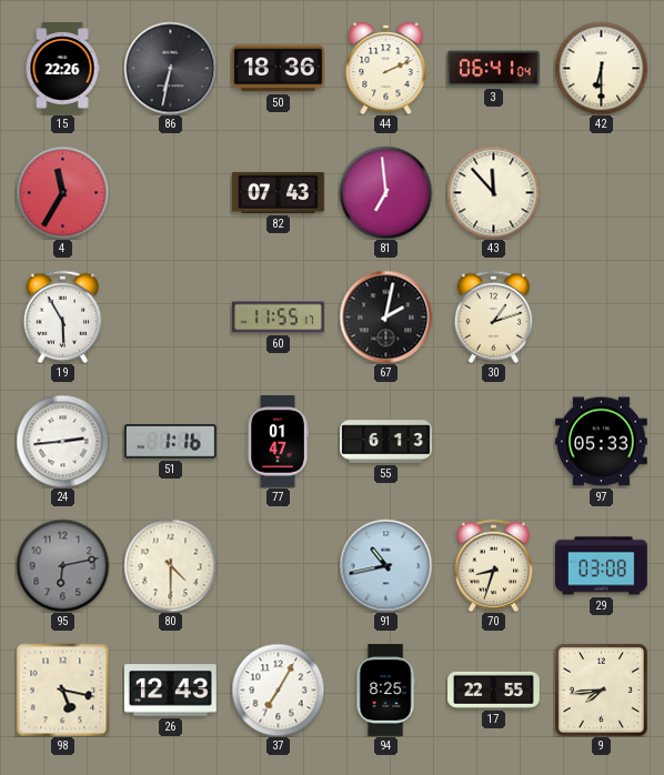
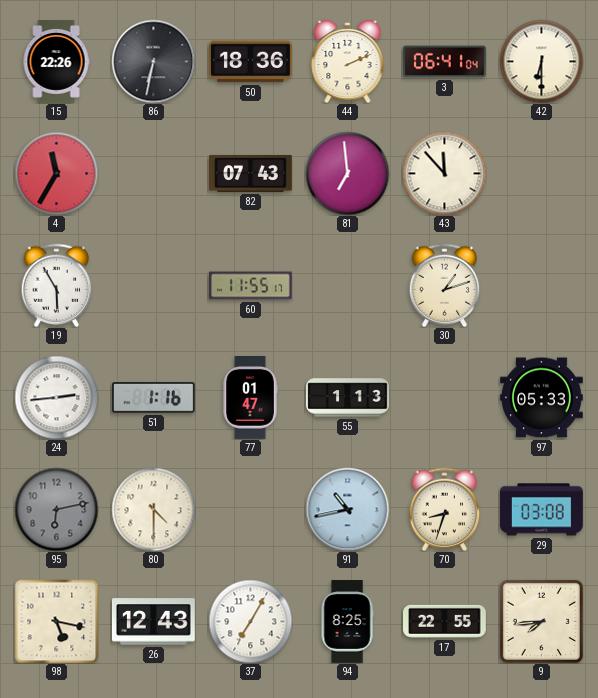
67: 2:02 -> none (385, 316)
55: 6:13 -> 1:13 (348, 398)
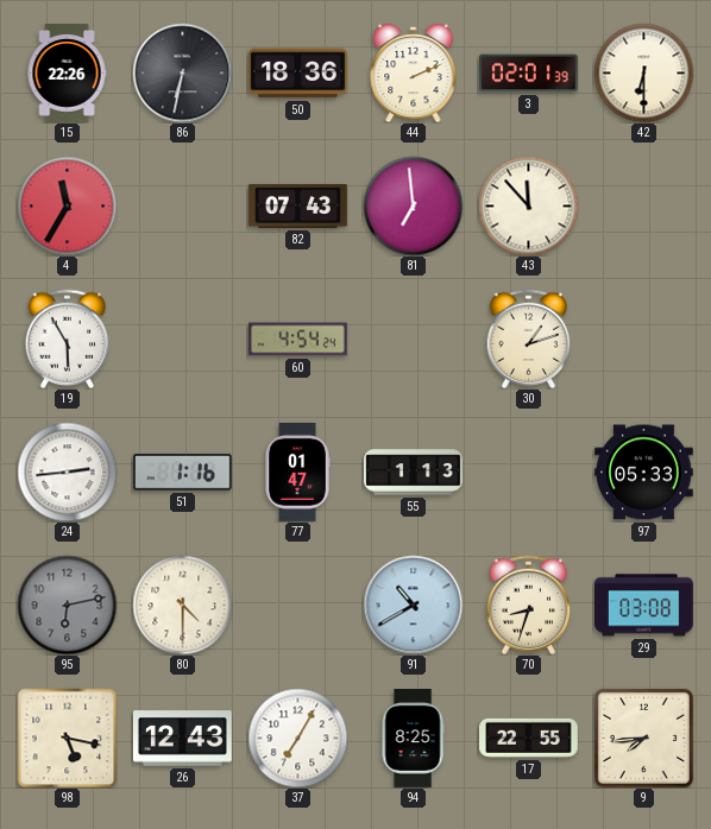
3: 06:41 -> 02:01 (528, 74)
60: 11:55 -> 4:54 (298, 340)
91: 10:43 -> 10:40 (413, 605)
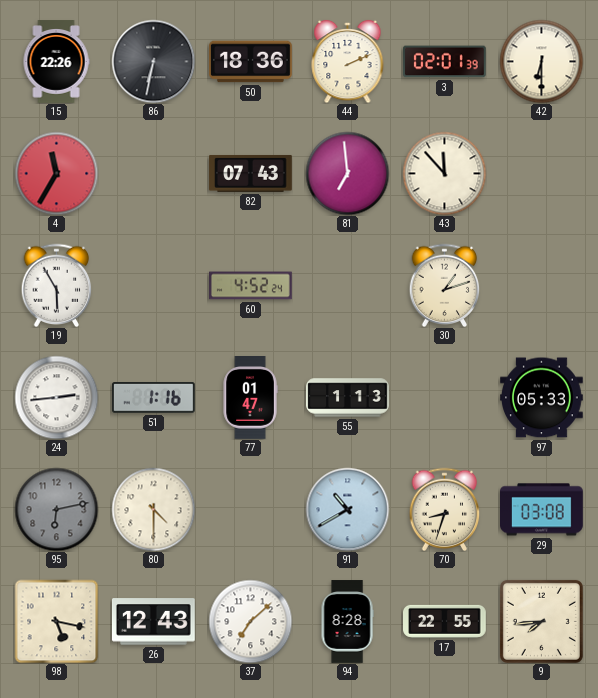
60: 4:54 -> 4:52 (251, 286)
37: 7:05 -> 7:08 (250, 621)
94: 8:25 -> 8:28 (347, 622)
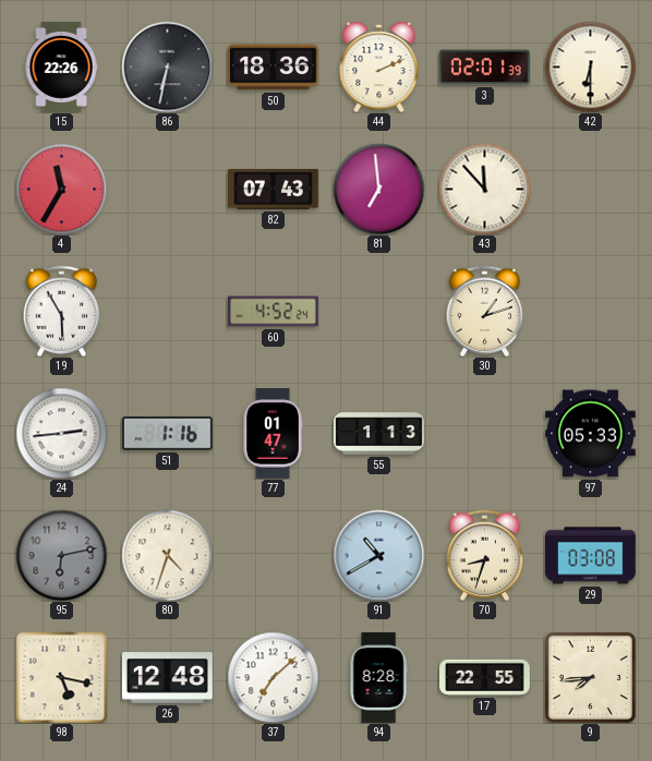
80: 4:30 -> 4:33 (167, 555)
26: 12:43 -> 12:48 (167, 678)
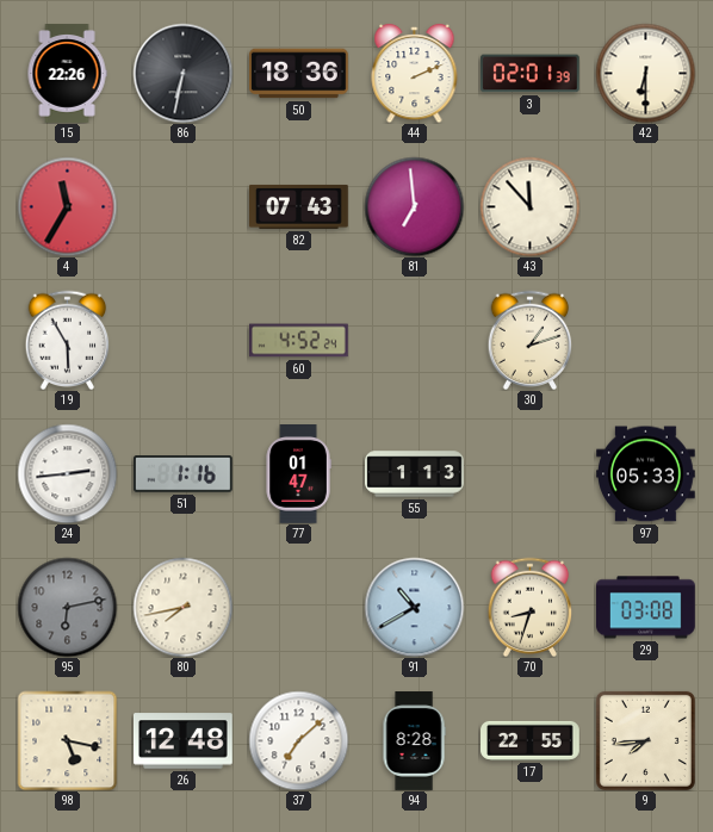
80: 4:33 -> 7:43 (182, 607)
